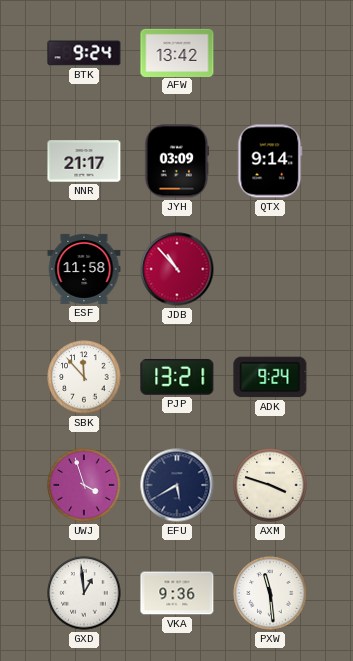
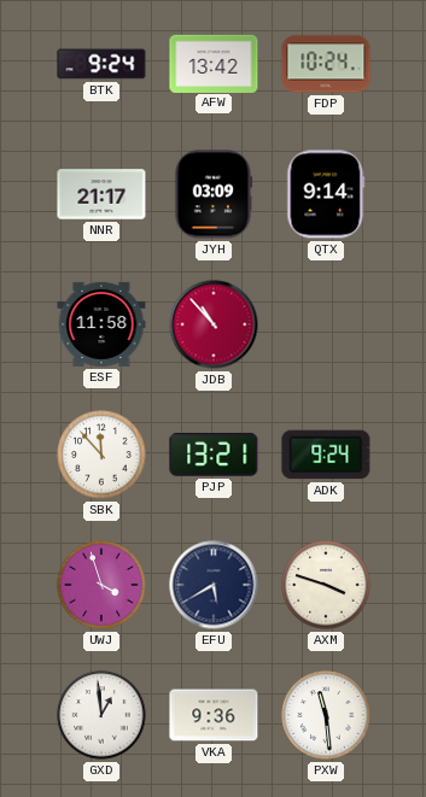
FDP: none -> 10:24 (326, 64)
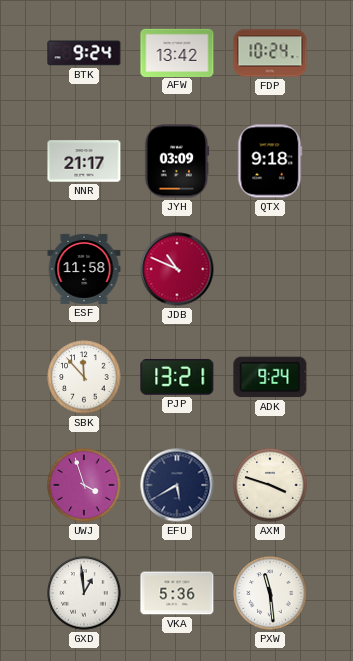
QTX: 9:14 -> 9:18 (270, 161)
JDB: 10:53 -> 10:49 (177, 269)
VKA: 9:36 -> 5:36 (177, 593)
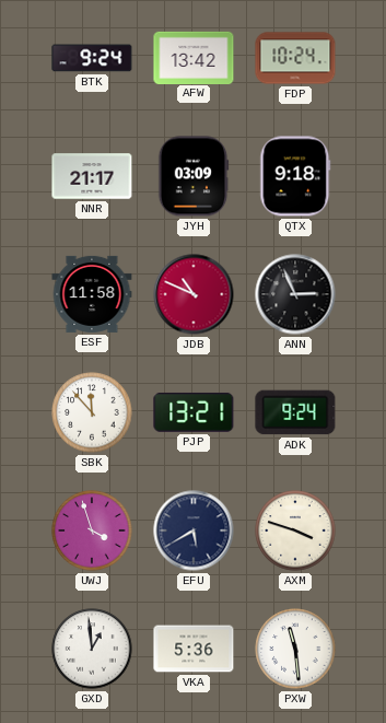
ANN: none -> 2:56 (295, 294)
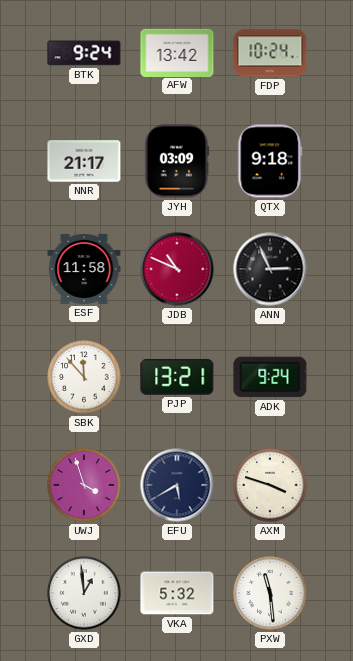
VKA: 5:36 -> 5:32 (177, 593)
